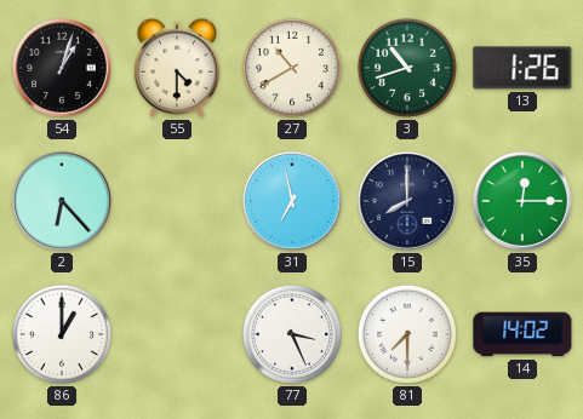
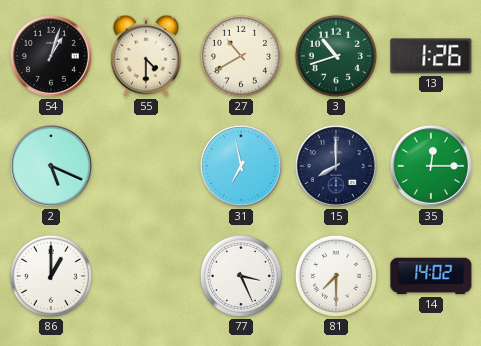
2: 6:23 -> 5:19 (51, 166)
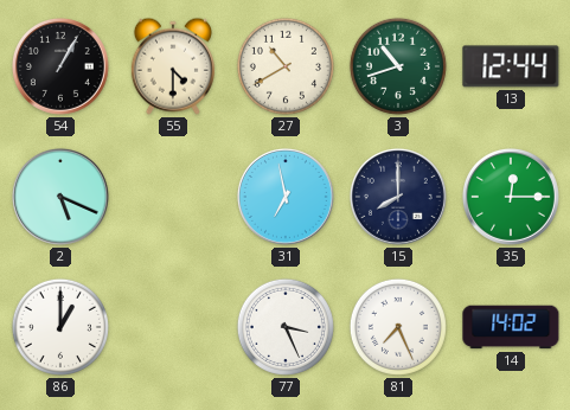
54: 1:03 -> 1:05 (60, 66)
13: 1:26 -> 12:44 (511, 66)
81: 7:30 -> 7:26 (398, 327)
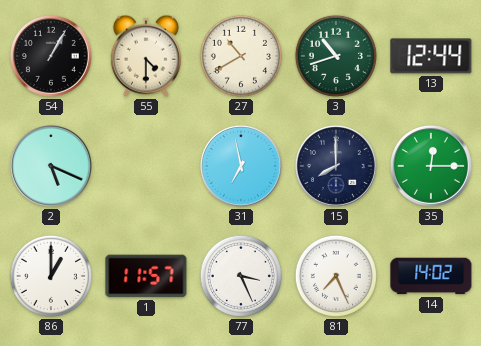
1: none -> 11:57 (146, 276)
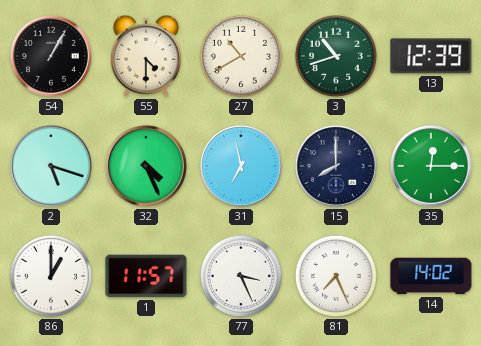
13: 12:44 -> 12:39 (431, 56)
2: 5:19 -> 5:18 (51, 166)
32: none -> 4:26 (146, 166)
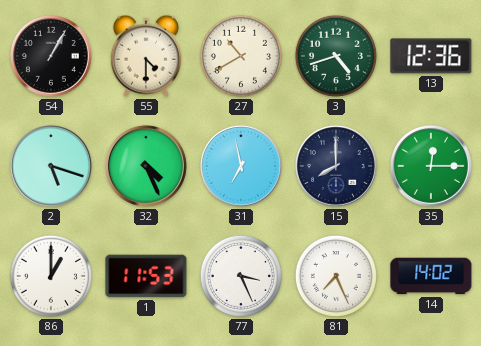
3: 10:42 -> 4:42 (336, 56)
13: 12:39 -> 12:36 (431, 56)
1: 11:57 -> 11:53 (146, 276)
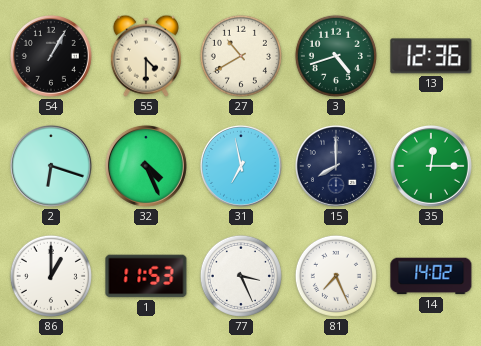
2: 5:18 -> 6:18 (51, 166)
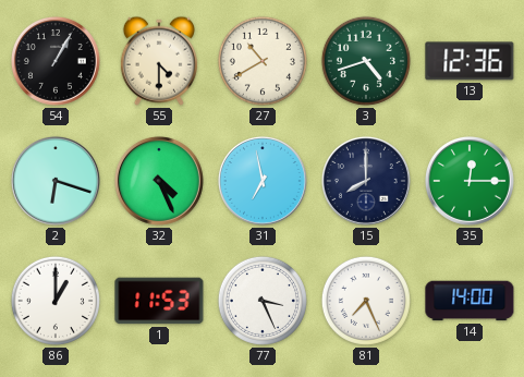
14: 14:02 -> 14:00 (470, 301)
